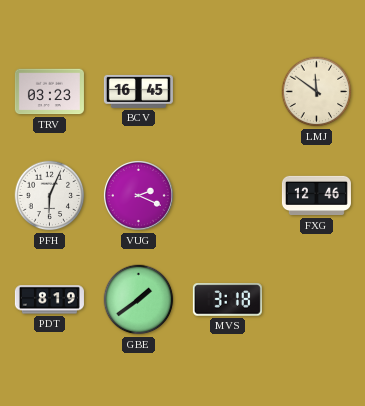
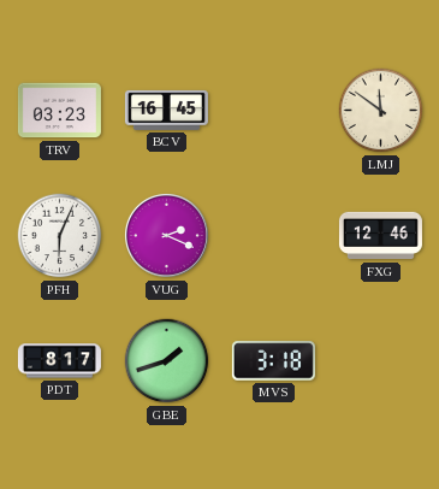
PDT: 8:19 -> 8:17 (59, 361)
GBE: 1:39 -> 1:42 (167, 361)
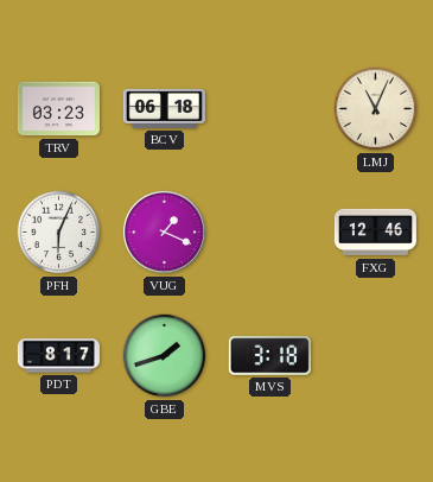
BCV: 16:45 -> 06:18 (164, 108)
LMJ: 11:51 -> 11:04 (376, 109)
VUG: 2:19 -> 1:19 (165, 233)
